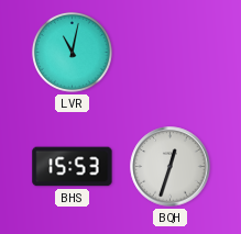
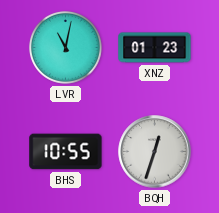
XNZ: none -> 01:23 (155, 48)
BHS: 15:53 -> 10:55 (66, 152)
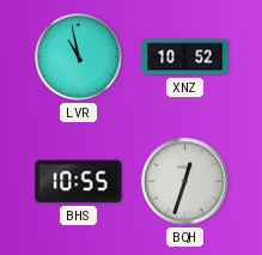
LVR: 11:02 -> 10:58 (78, 56)
XNZ: 01:23 -> 10:52 (185, 57)
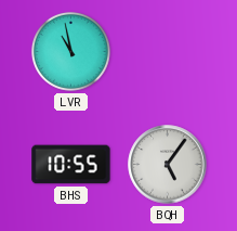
XNZ: 10:52 -> none (185, 57)
BQH: 12:33 -> 5:06 (168, 165)
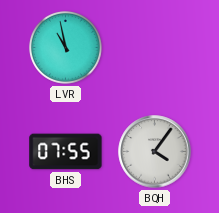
BHS: 10:55 -> 07:55 (66, 152)
BQH: 5:06 -> 4:06 (155, 152)
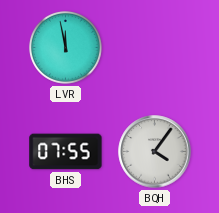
LVR: 10:58 -> 11:58 (65, 47)
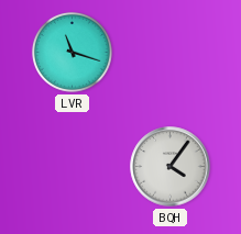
LVR: 11:58 -> 11:18 (72, 52)
BHS: 07:55 -> none (66, 152)
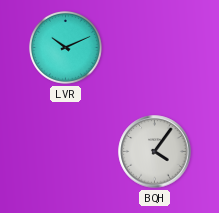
LVR: 11:18 -> 10:11 (65, 47)
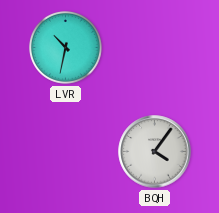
LVR: 10:11 -> 10:32 (65, 47)
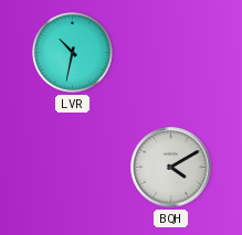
BQH: 4:06 -> 4:10 (171, 168)
